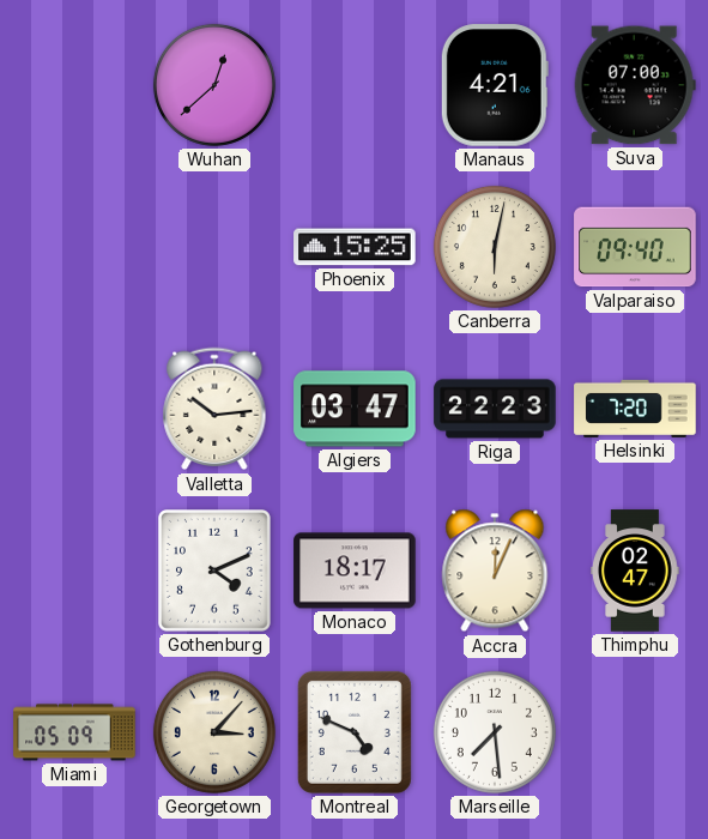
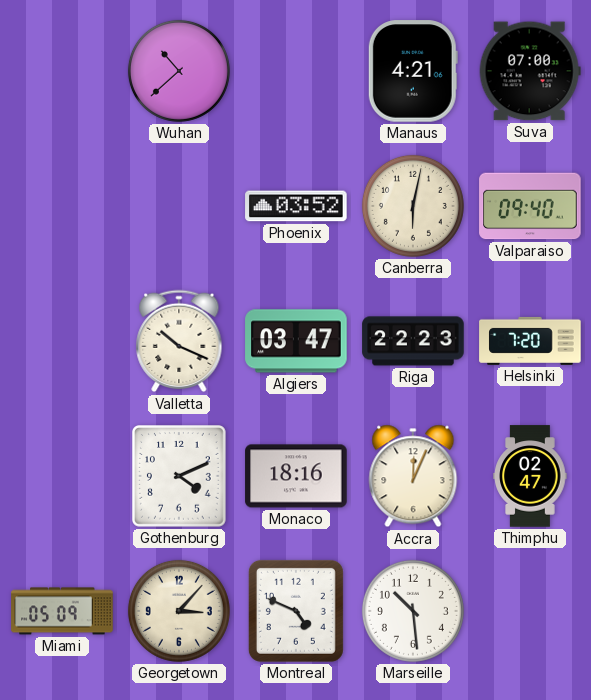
Wuhan: 12:38 -> 10:38 (179, 71)
Phoenix: 15:25 -> 03:52 (296, 206)
Valletta: 10:14 -> 10:19 (179, 341)
Monaco: 18:17 -> 18:16 (296, 476)
Marseille: 7:29 -> 10:29 (413, 611)
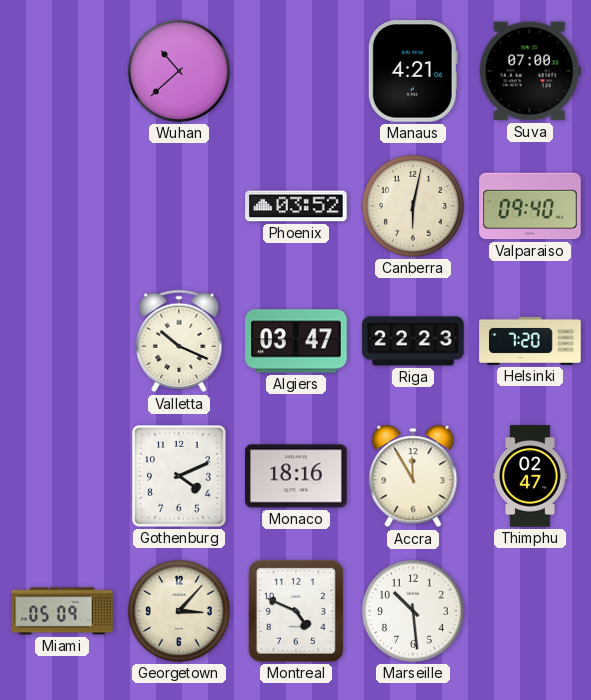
Accra: 12:04 -> 11:55 (413, 476)
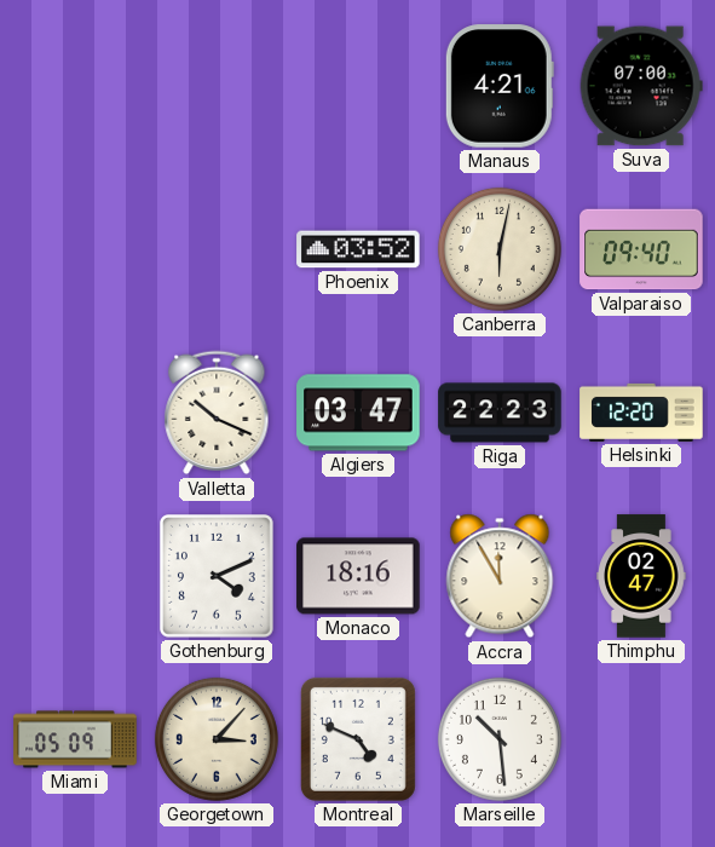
Wuhan: 10:38 -> none (179, 71)
Helsinki: 7:20 -> 12:20 (641, 413)
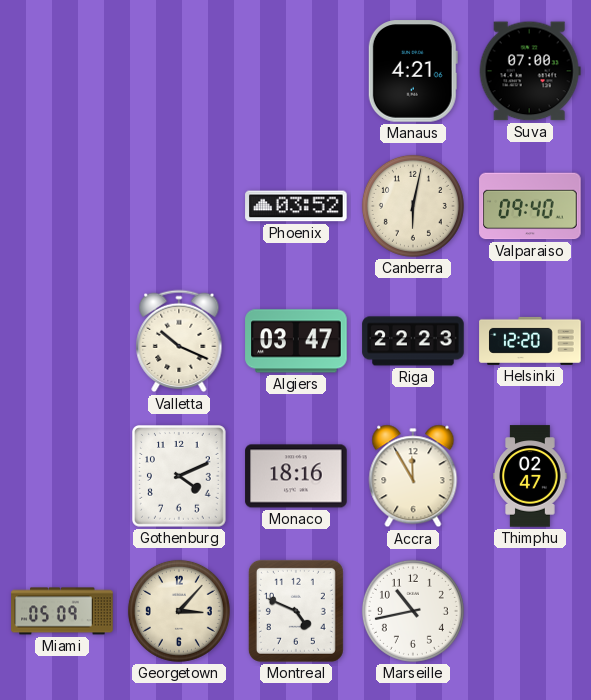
Marseille: 10:29 -> 10:43 (413, 611)
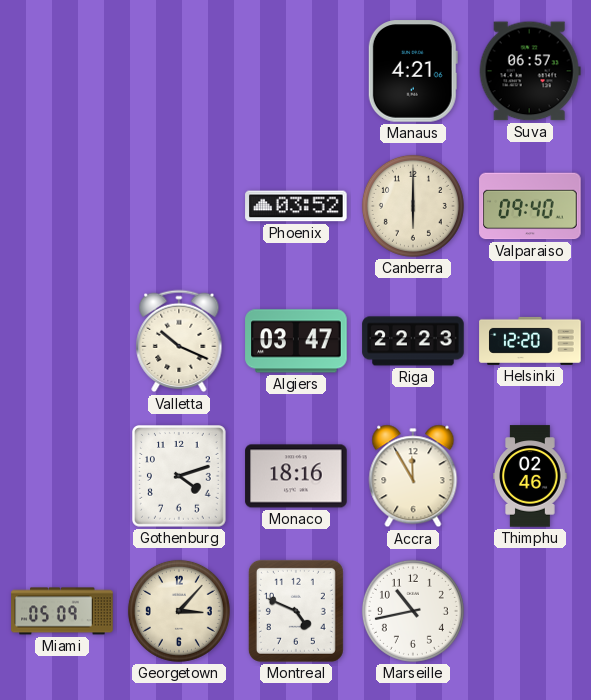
Suva: 07:00 -> 06:57 (530, 71)
Canberra: 6:02 -> 6:00 (413, 206)
Gothenburg: 4:11 -> 4:12 (180, 477)
Thimphu: 02:47 -> 02:46 (530, 476)
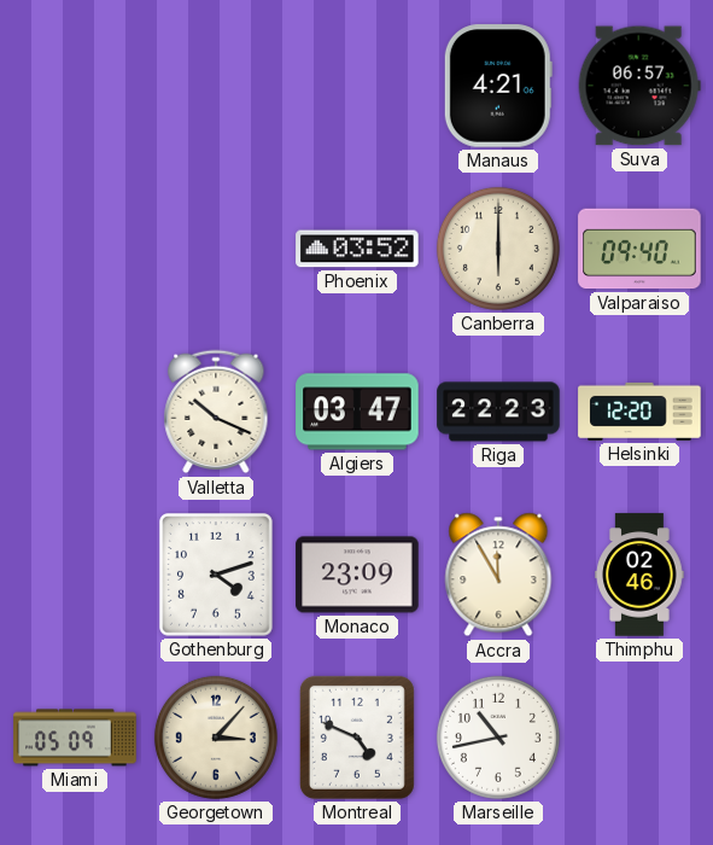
Monaco: 18:16 -> 23:09 (357, 575)
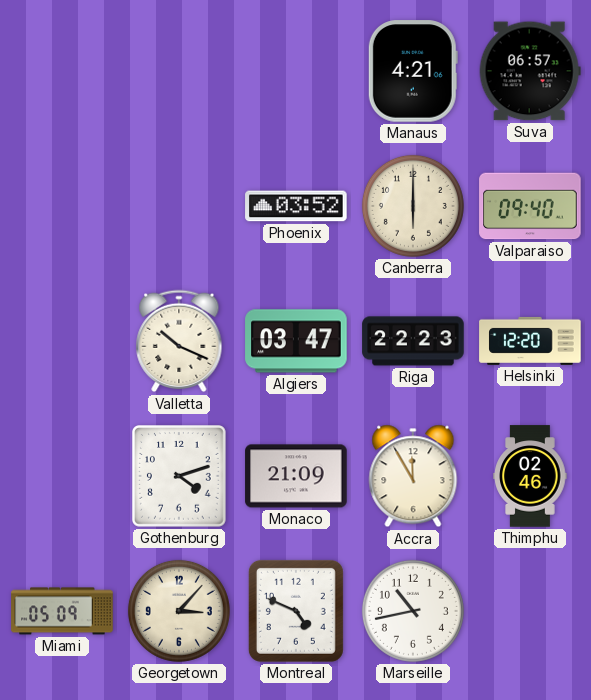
Monaco: 23:09 -> 21:09 (296, 476)
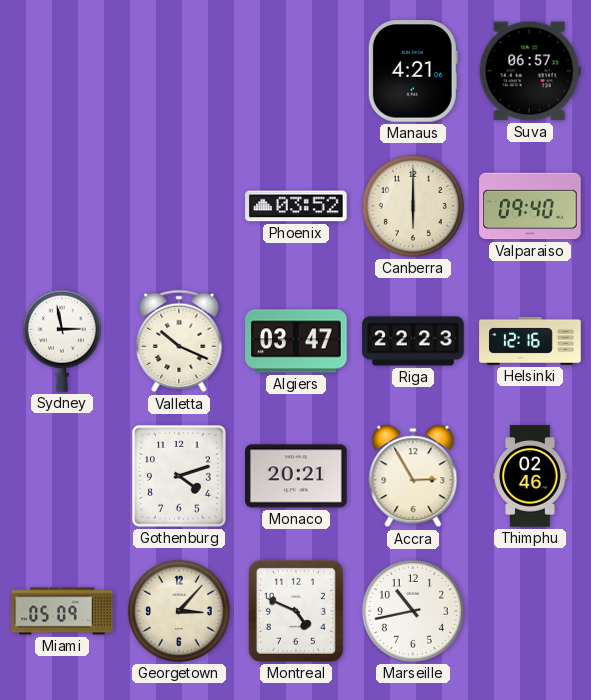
Sydney: none -> 2:58 (62, 341)
Helsinki: 12:20 -> 12:16 (530, 341)
Monaco: 21:09 -> 20:21 (296, 476)
Accra: 11:55 -> 2:55 (413, 476)
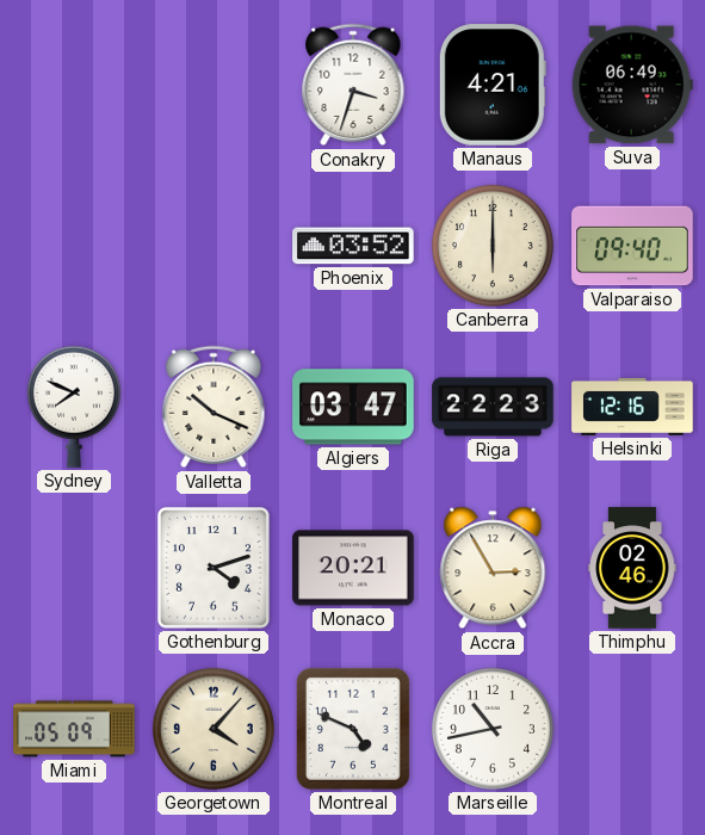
Conakry: none -> 3:33 (353, 85)
Suva: 06:57 -> 06:49 (632, 85)
Sydney: 2:58 -> 7:49 (74, 407)
Georgetown: 3:07 -> 4:07 (214, 729)
